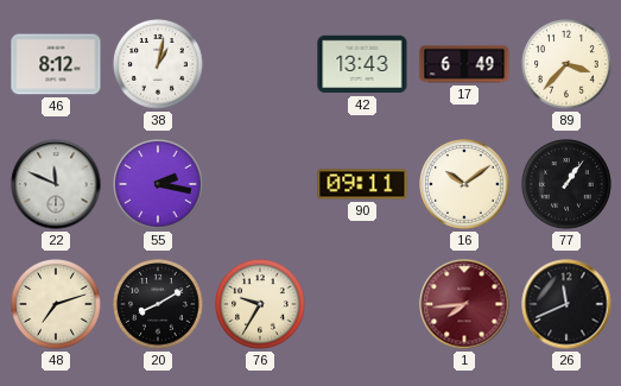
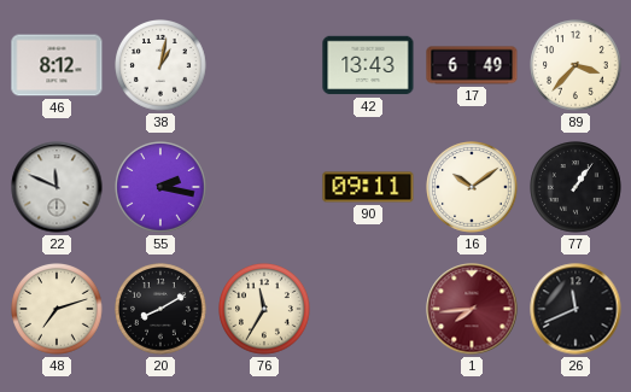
76: 9:35 -> 11:35 (264, 309)
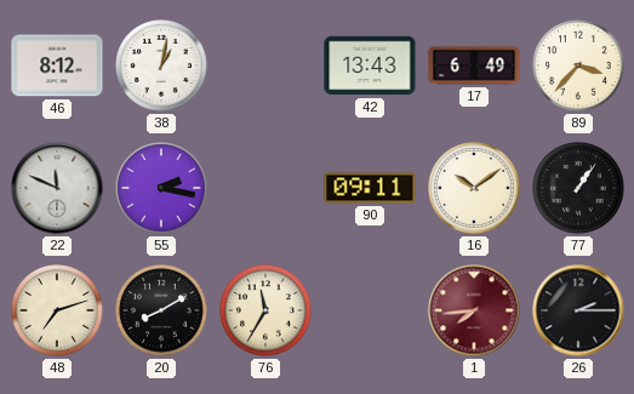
26: 11:41 -> 2:15 (578, 310)
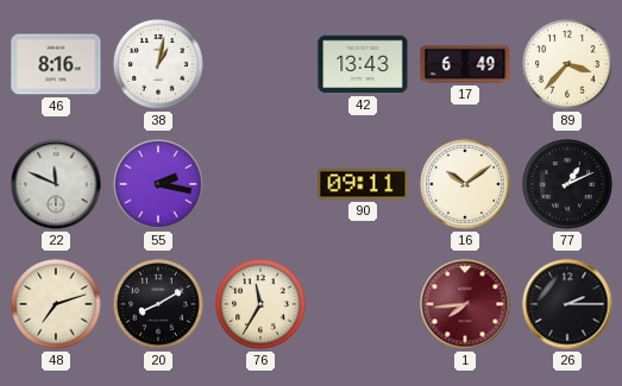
46: 8:12 -> 8:16 (56, 64)
77: 1:06 -> 1:11 (567, 184)
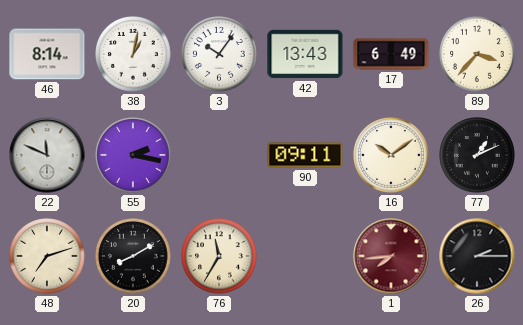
46: 8:16 -> 8:14 (47, 54)
3: none -> 10:06 (219, 54)
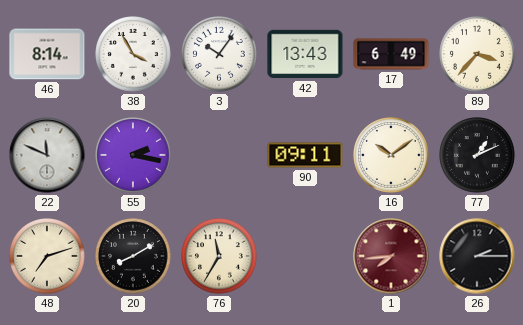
38: 1:02 -> 3:55 (133, 54)
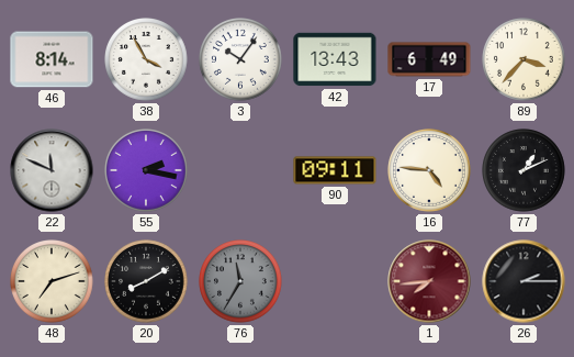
16: 10:09 -> 4:46 (429, 170)
76 dial: cream -> grey (240, 281)
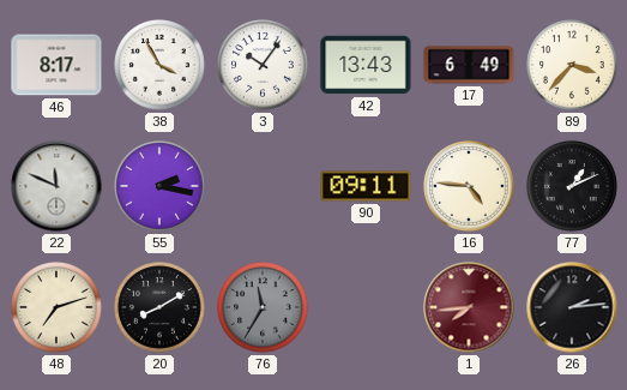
46: 8:14 -> 8:17 (56, 65)
26: 2:15 -> 2:14 (572, 307)
